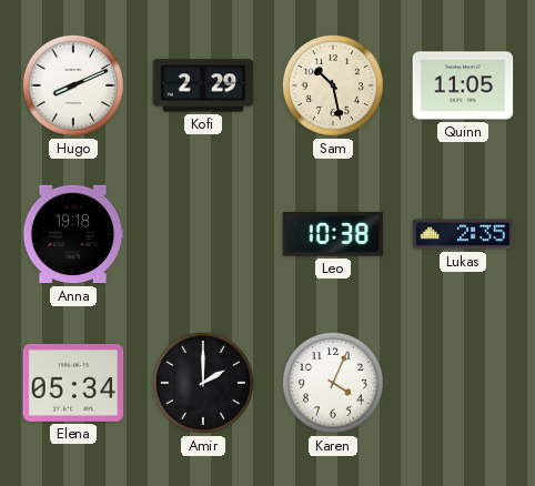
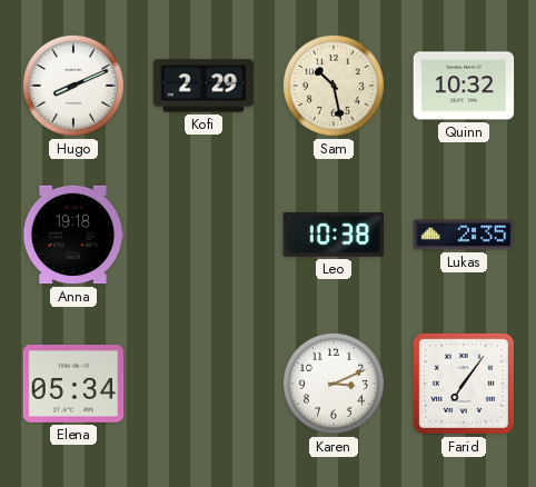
Quinn: 11:05 -> 10:32 (464, 86)
Amir: 2:00 -> none (203, 383)
Karen: 4:04 -> 3:11 (334, 384)
Farid: none -> 7:06 (464, 384)
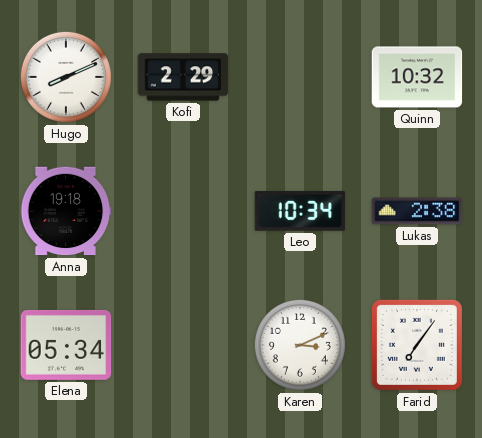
Sam: 10:28 -> none (334, 86)
Leo: 10:38 -> 10:34 (300, 211)
Lukas: 2:35 -> 2:38 (417, 211)
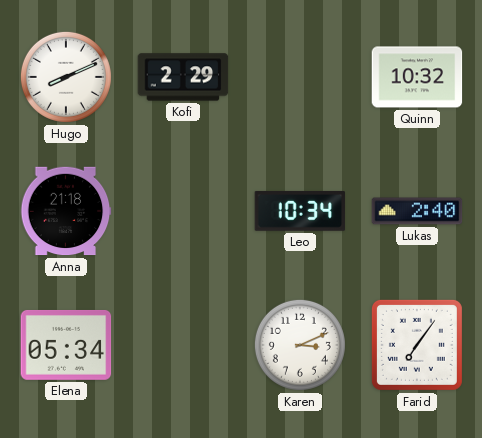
Anna: 19:18 -> 21:18 (66, 211)
Lukas: 2:38 -> 2:40 (417, 211)
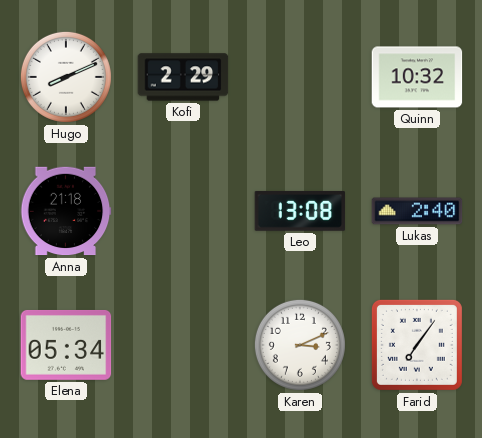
Leo: 10:34 -> 13:08 (300, 211)
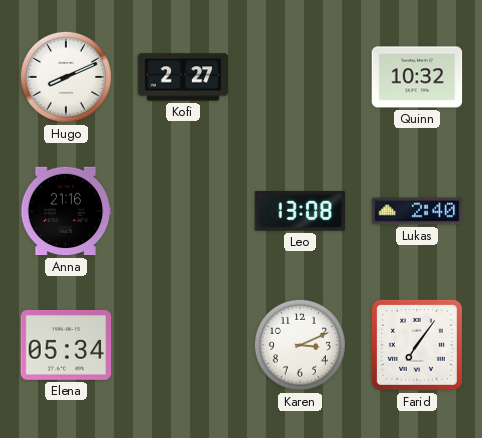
Kofi: 2:29 -> 2:27 (183, 77)
Anna: 21:18 -> 21:16 (66, 211)
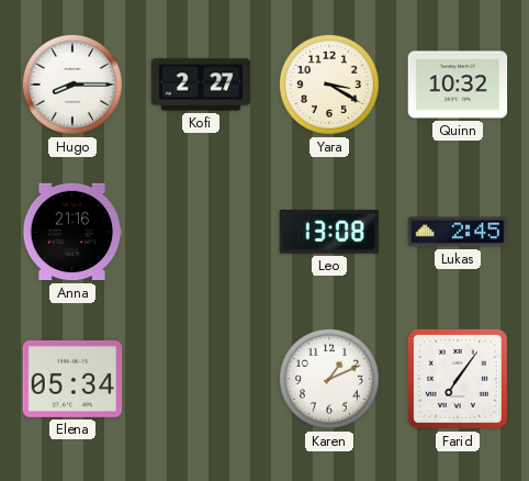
Hugo: 8:11 -> 8:15 (72, 85)
Yara: none -> 3:20 (329, 85)
Lukas: 2:40 -> 2:45 (458, 232)
Karen: 3:11 -> 1:11 (329, 379)
